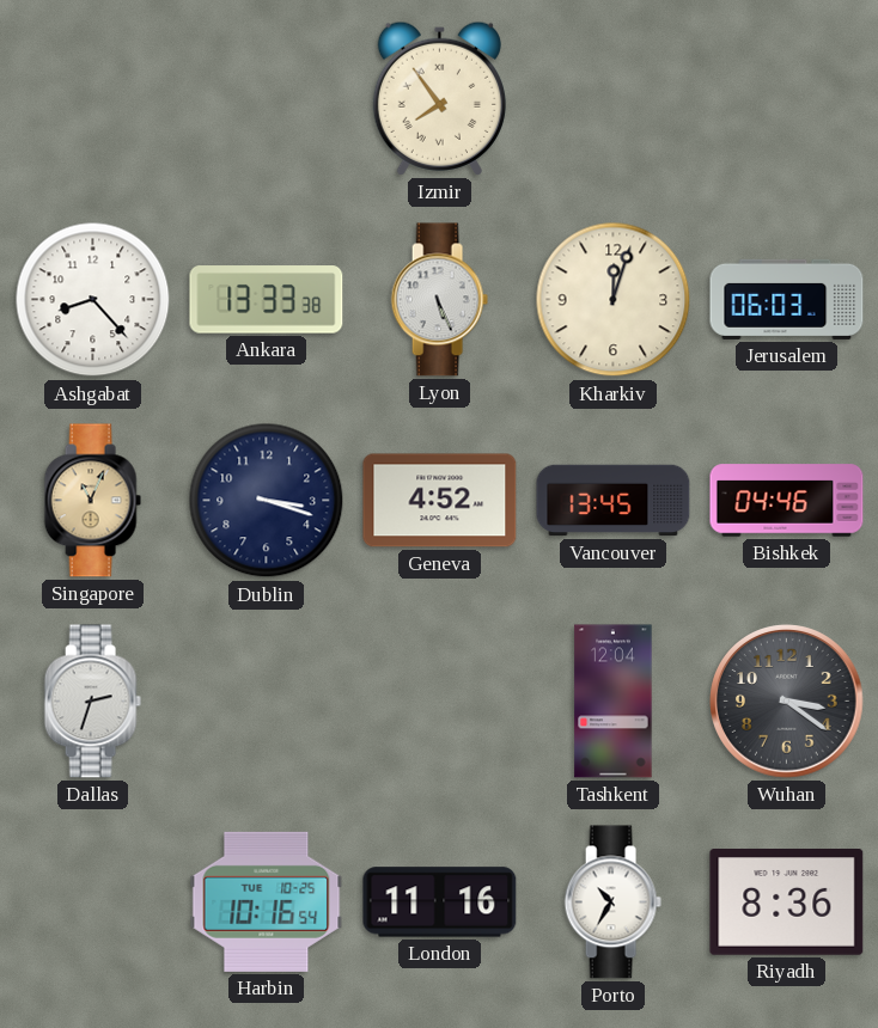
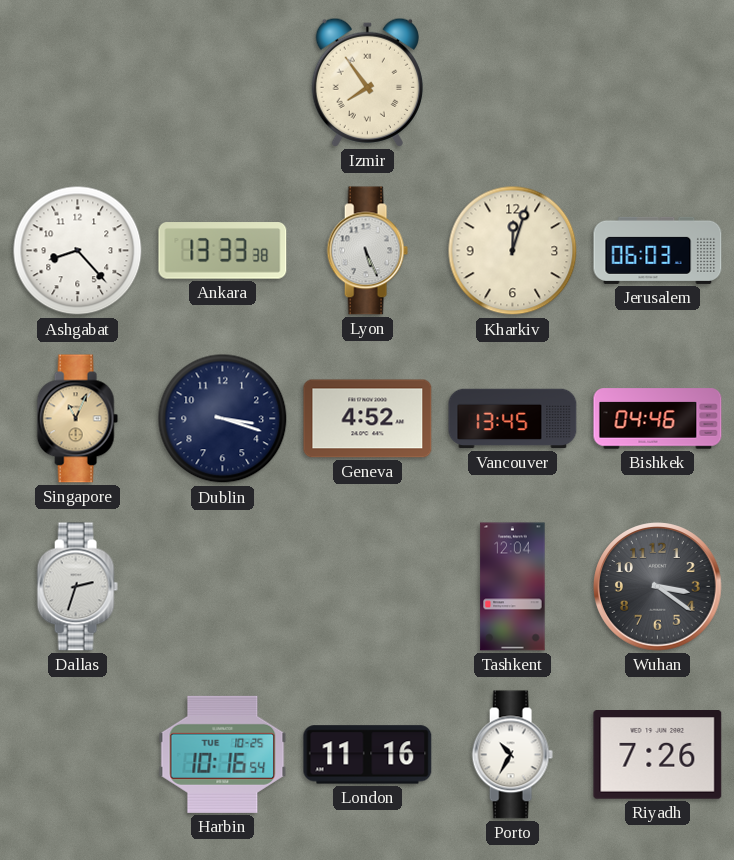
Riyadh: 8:36 -> 7:26 (658, 755)
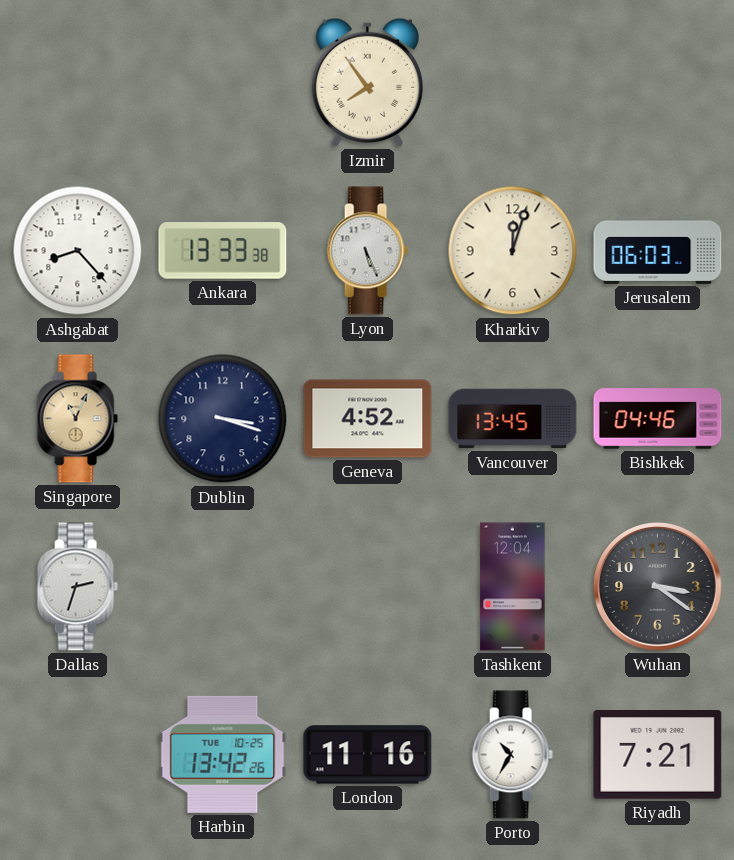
Harbin: 10:16 -> 13:42 (223, 754)
Riyadh: 7:26 -> 7:21 (658, 755)
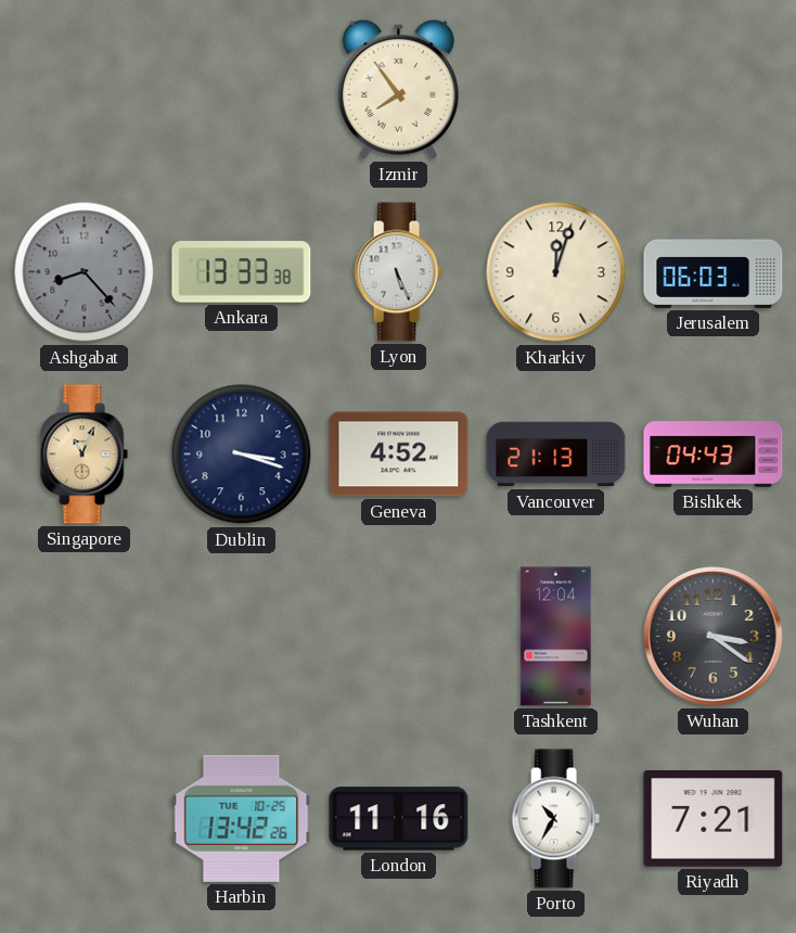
Ashgabat dial: white -> grey (85, 272)
Vancouver: 13:45 -> 21:13 (556, 455)
Bishkek: 04:46 -> 04:43 (714, 455)
Dallas: 2:33 -> none (77, 587)
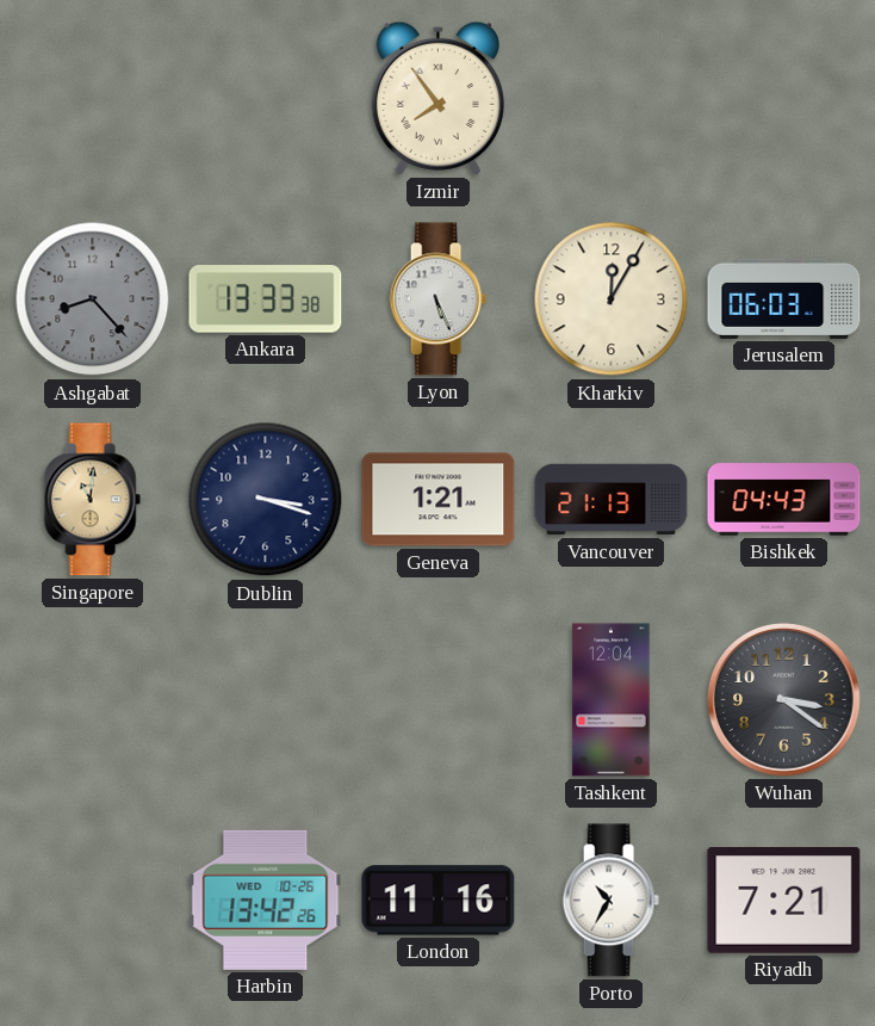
Kharkiv: 12:03 -> 12:05 (612, 299)
Singapore: 11:04 -> 11:01 (92, 500)
Geneva: 4:52 -> 1:21 (439, 500)
Harbin date: TUE 10-25 -> WED 10-26 (266, 900)
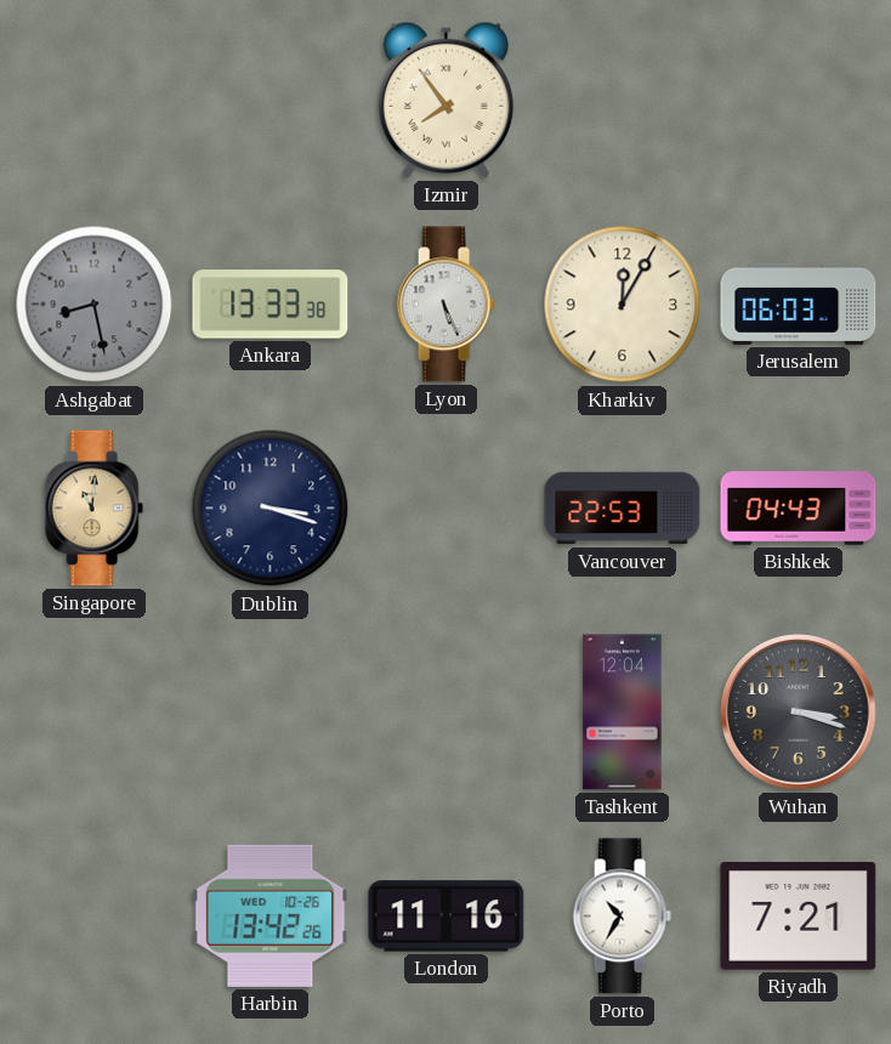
Ashgabat: 8:23 -> 8:28 (95, 305)
Geneva: 1:21 -> none (439, 500)
Vancouver: 21:13 -> 22:53 (623, 509)
Wuhan: 3:21 -> 3:18 (799, 713)
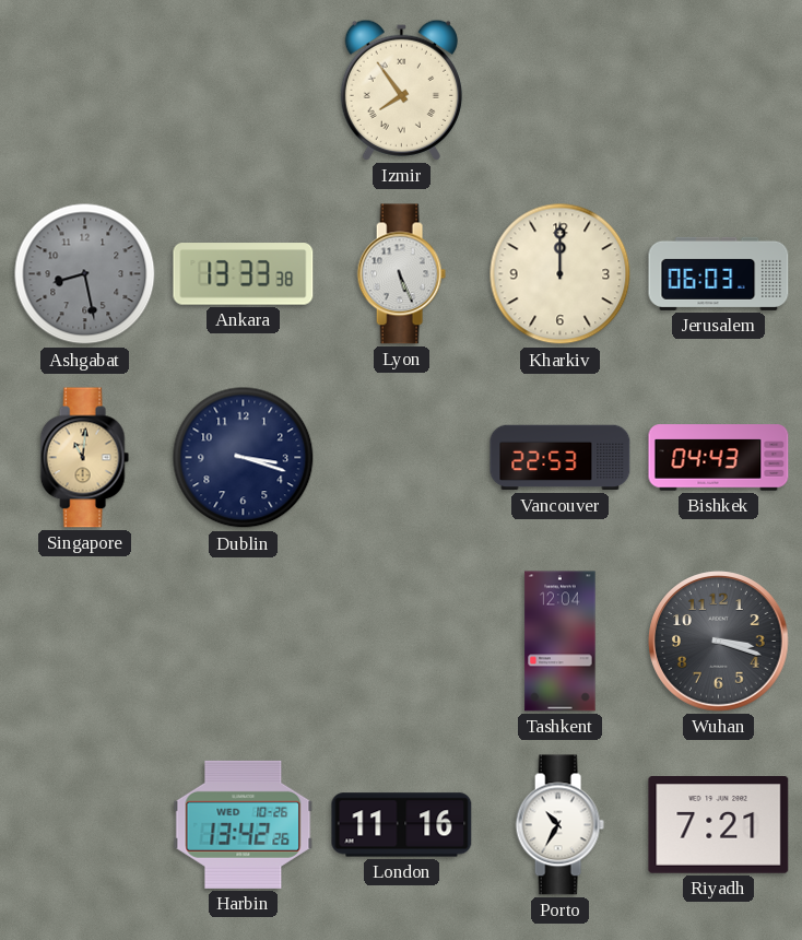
Kharkiv: 12:05 -> 12:00 (561, 274)
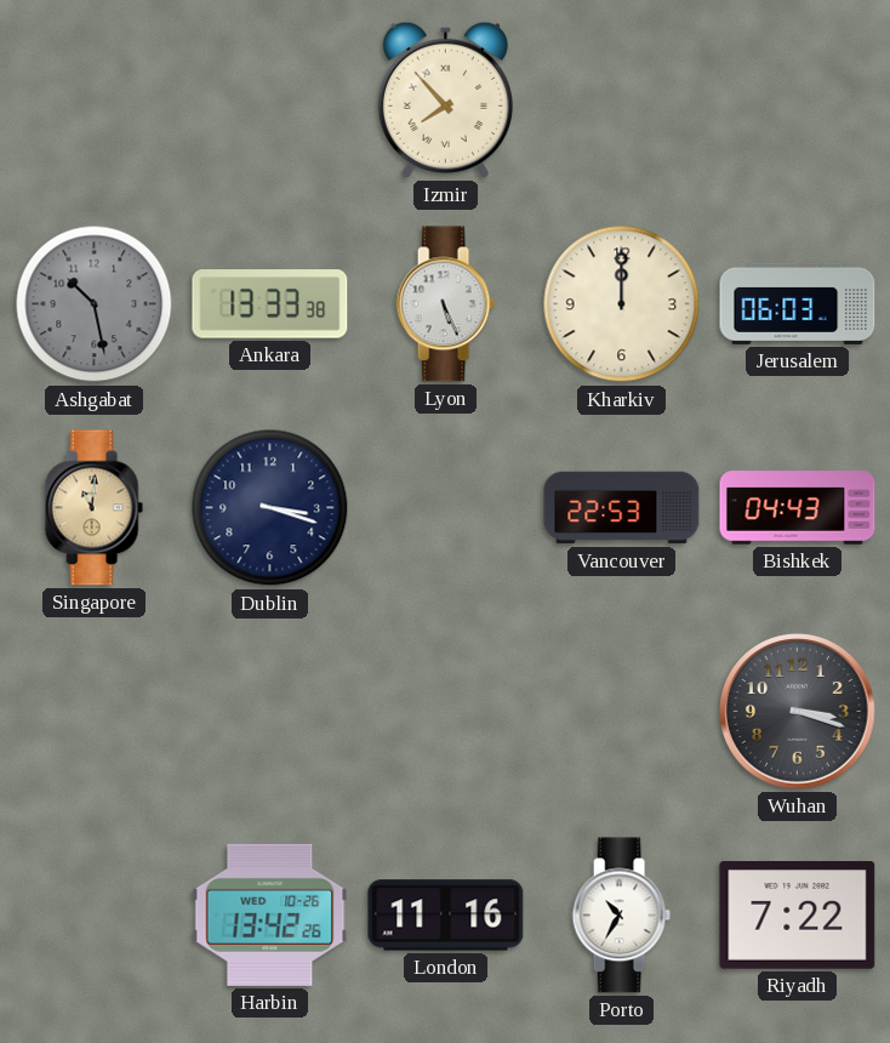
Izmir: 7:54 -> 7:53 (445, 99)
Ashgabat: 8:28 -> 10:28 (95, 304)
Tashkent: 12:04 -> none (561, 642)
Riyadh: 7:21 -> 7:22 (798, 916)
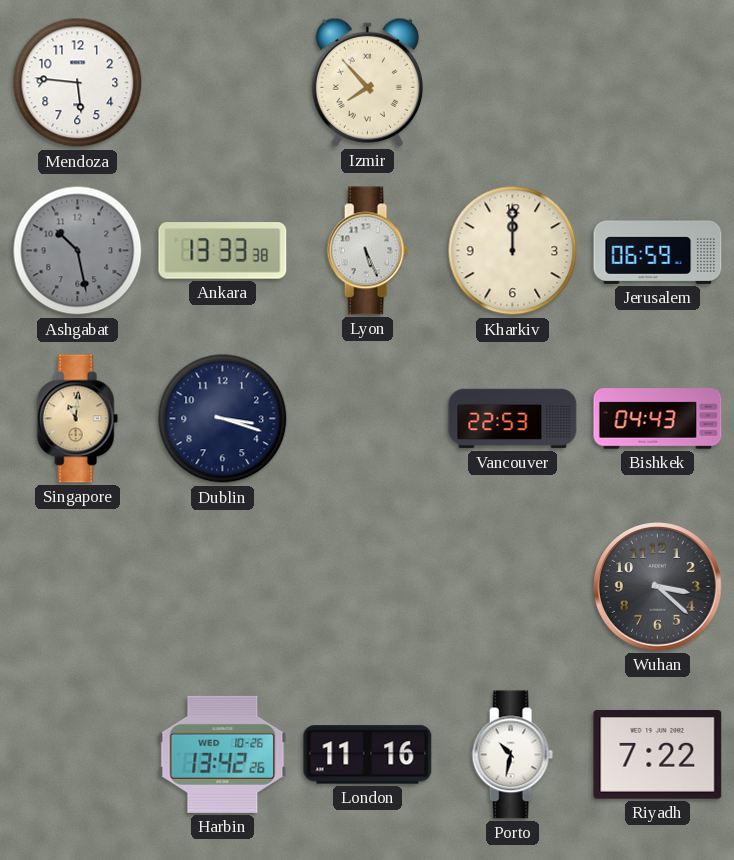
Mendoza: none -> 5:46 (78, 83)
Jerusalem: 06:03 -> 06:59 (658, 250)
Wuhan: 3:18 -> 3:22 (658, 587)
Porto: 10:35 -> 10:32 (512, 755)
